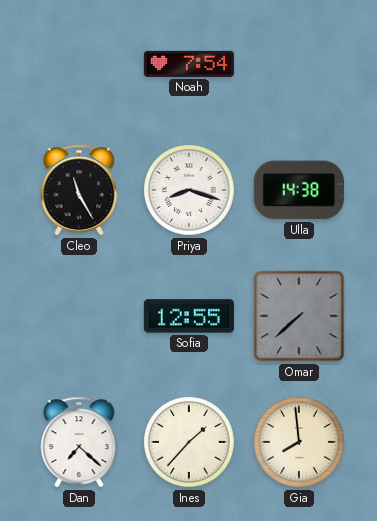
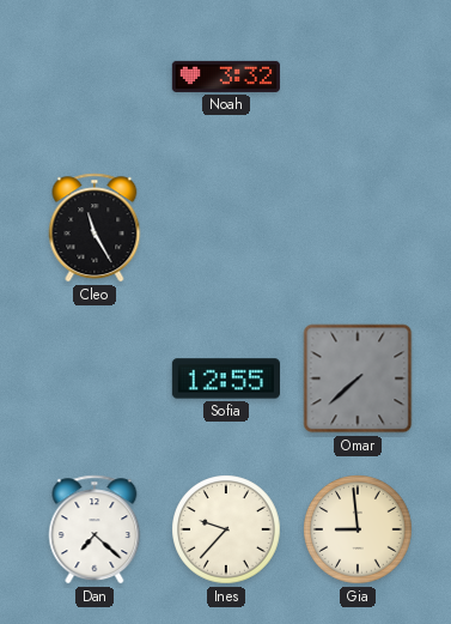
Noah: 7:54 -> 3:32 (226, 77)
Priya: 8:18 -> none (189, 190)
Ulla: 14:38 -> none (299, 190)
Ines: 1:37 -> 9:37 (226, 529)
Gia: 7:59 -> 8:59 (358, 529)
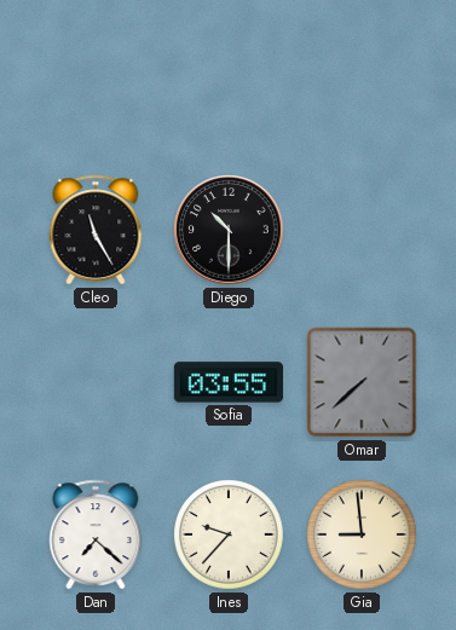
Noah: 3:32 -> none (226, 77)
Diego: none -> 10:30 (230, 231)
Sofia: 12:55 -> 03:55 (229, 382)
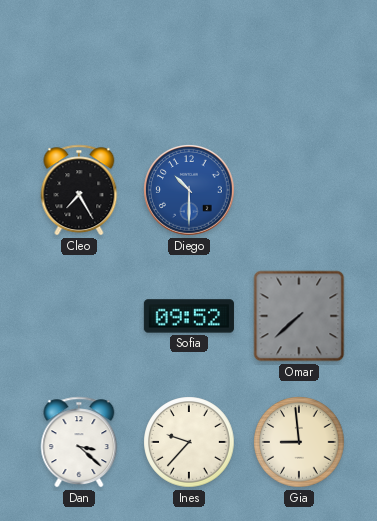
Cleo: 11:25 -> 7:25 (79, 190)
Diego dial: black -> blue (190, 191)
Sofia: 03:55 -> 09:52 (189, 316)
Dan: 7:22 -> 3:22 (79, 442)
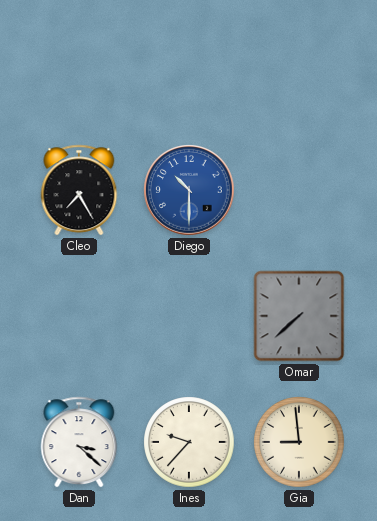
Sofia: 09:52 -> none (189, 316)
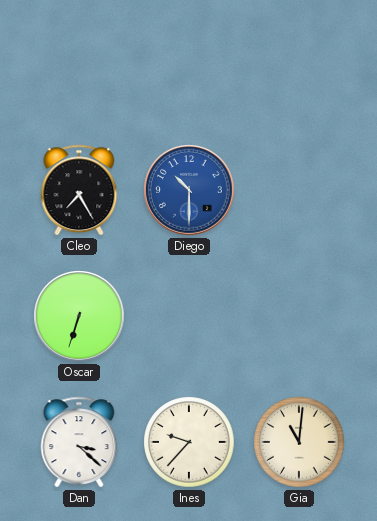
Oscar: none -> 6:33 (80, 317)
Omar: 7:38 -> none (299, 316)
Gia: 8:59 -> 11:01 (299, 442)
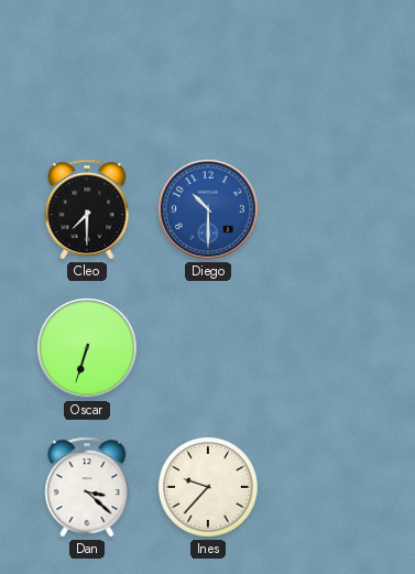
Cleo: 7:25 -> 7:30 (87, 209)
Gia: 11:01 -> none (299, 442)
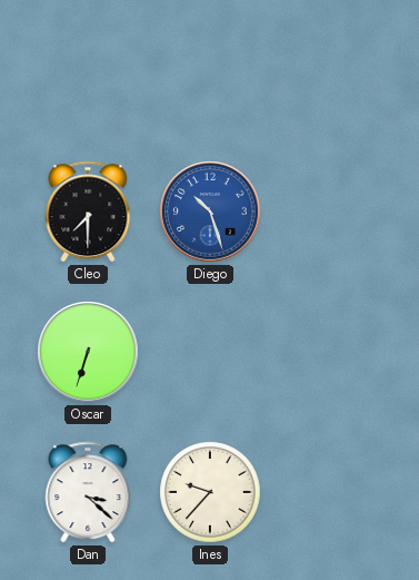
Diego: 10:30 -> 10:27 (211, 213)
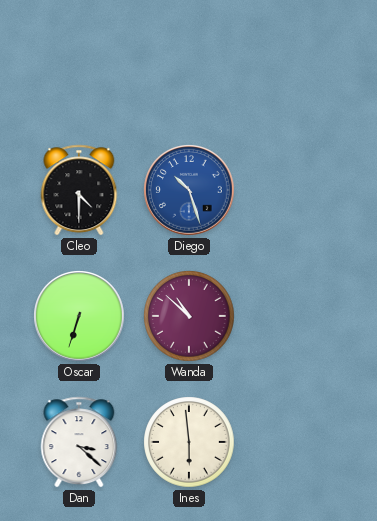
Cleo: 7:30 -> 4:30 (79, 190)
Wanda: none -> 10:52 (189, 316)
Ines: 9:37 -> 5:59 (189, 442)
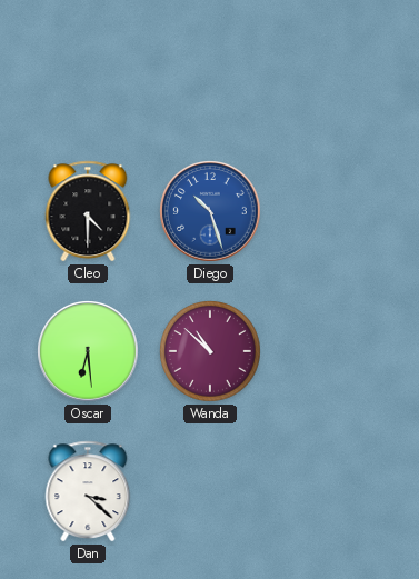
Oscar: 6:33 -> 6:29 (89, 352)
Ines: 5:59 -> none (189, 442)
